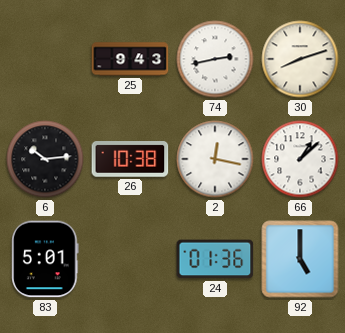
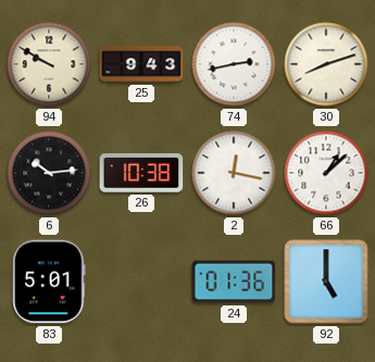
94: none -> 9:50 (49, 64)
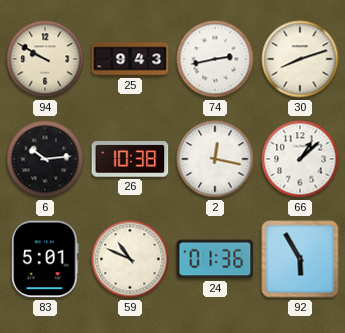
59: none -> 10:49 (130, 259)
92: 5:00 -> 5:55 (300, 259)
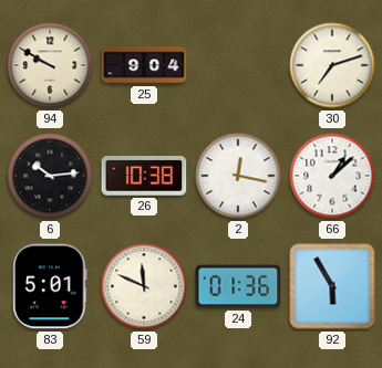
25: 9:43 -> 9:04 (144, 65)
74: 2:43 -> none (215, 59)
30: 8:12 -> 7:12 (332, 65)
59: 10:49 -> 11:49 (144, 286)
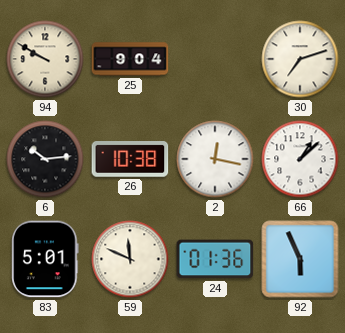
92: 5:55 -> 5:56 (300, 259)
